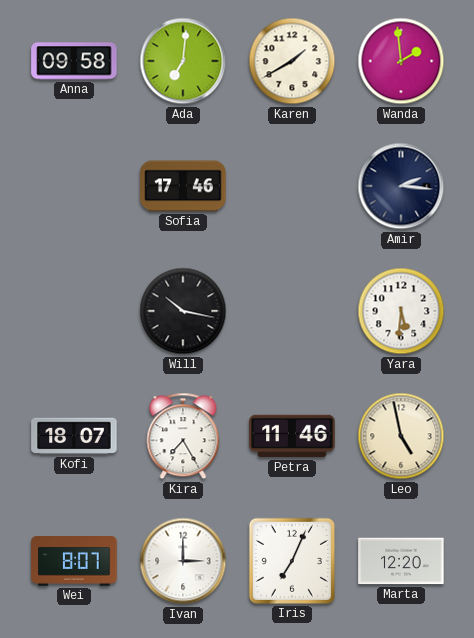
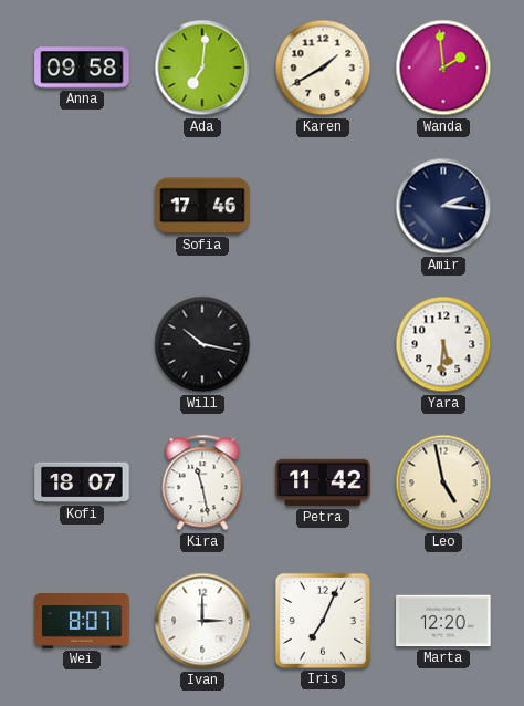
Kira: 7:25 -> 11:28 (202, 482)
Petra: 11:46 -> 11:42 (323, 482)
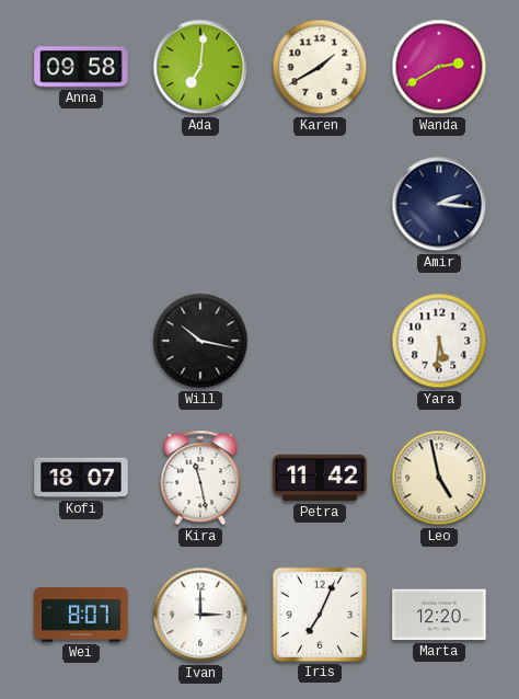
Wanda: 1:59 -> 2:40 (439, 67)
Sofia: 17:46 -> none (202, 206)
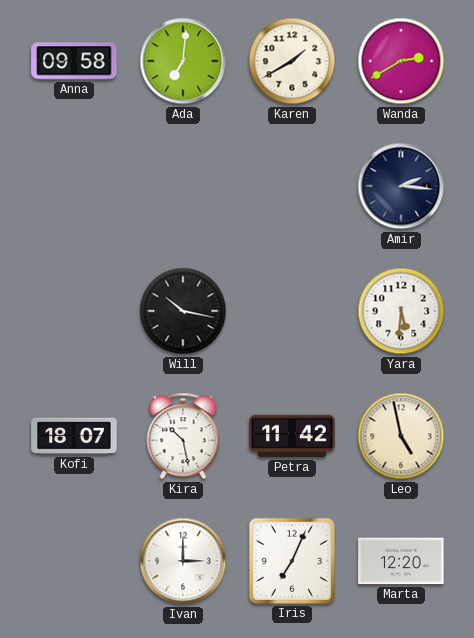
Kira: 11:28 -> 10:28 (183, 436)
Wei: 8:07 -> none (81, 616)
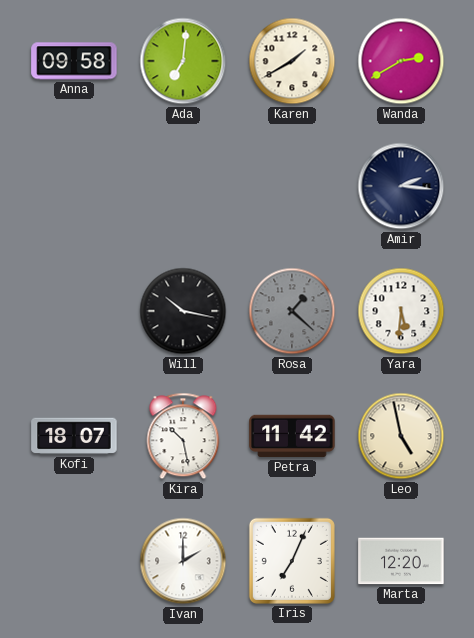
Rosa: none -> 1:22 (292, 311)
Ivan: 3:00 -> 2:00 (183, 561)
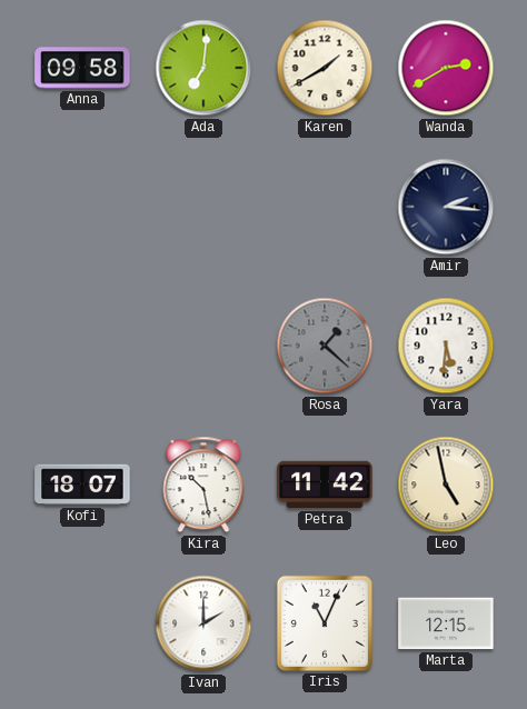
Will: 10:17 -> none (183, 311)
Iris: 7:04 -> 11:04 (325, 623)
Marta: 12:20 -> 12:15 (446, 623)
